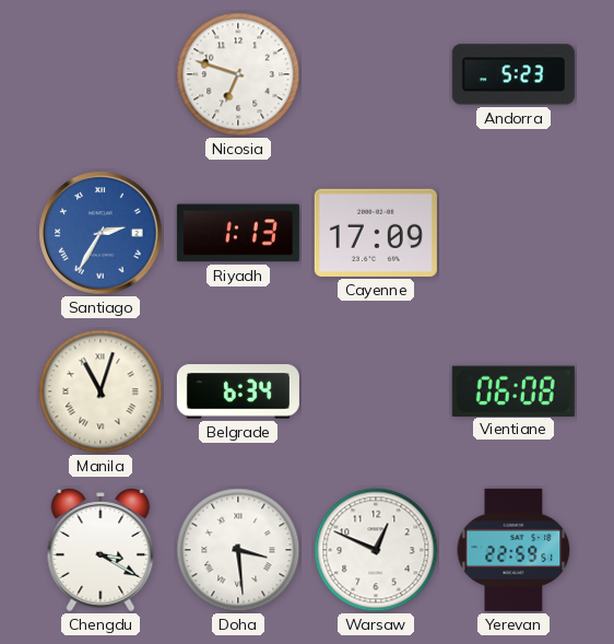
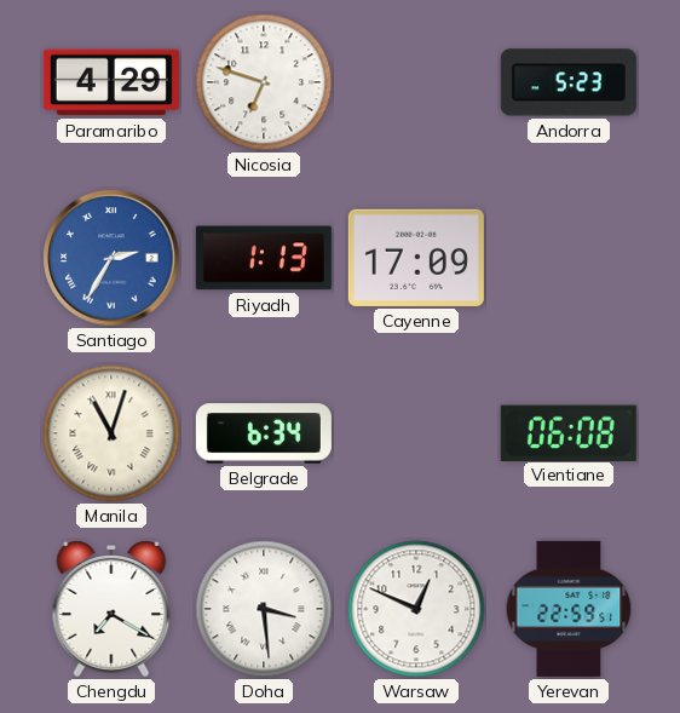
Paramaribo: none -> 4:29 (111, 82)
Chengdu: 3:20 -> 7:20 (111, 609)
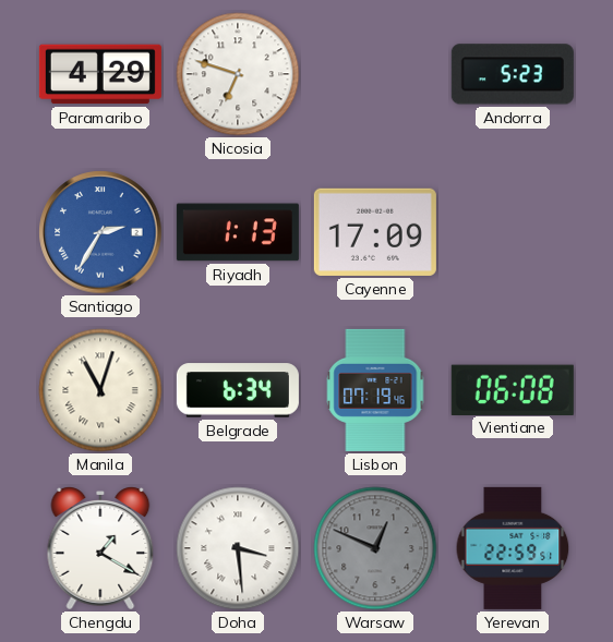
Lisbon: none -> 07:19 (375, 390)
Chengdu: 7:20 -> 1:20 (100, 548)
Warsaw dial: white -> grey (375, 548)
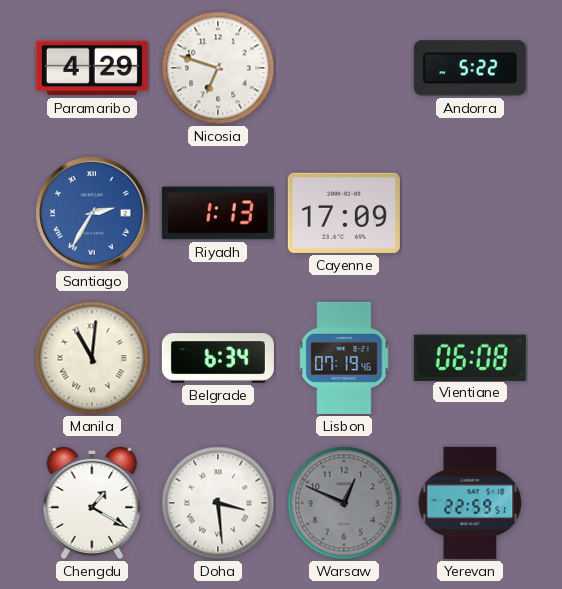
Andorra: 5:23 -> 5:22 (470, 68)
Manila: 11:03 -> 11:01 (92, 358)
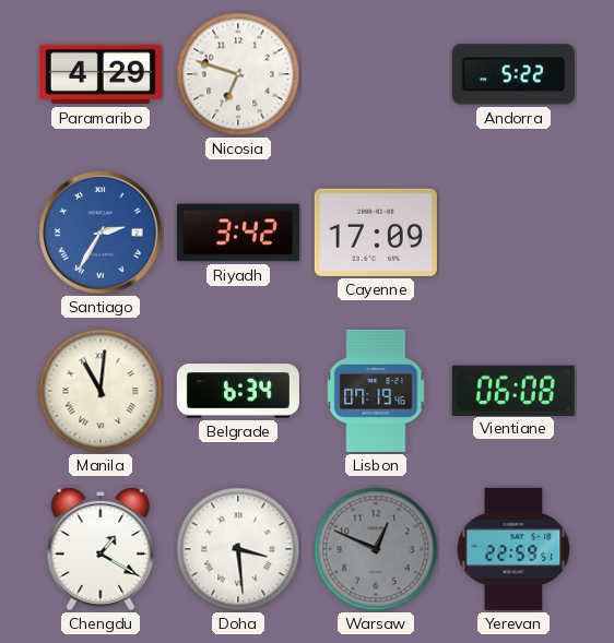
Riyadh: 1:13 -> 3:42 (238, 233)
